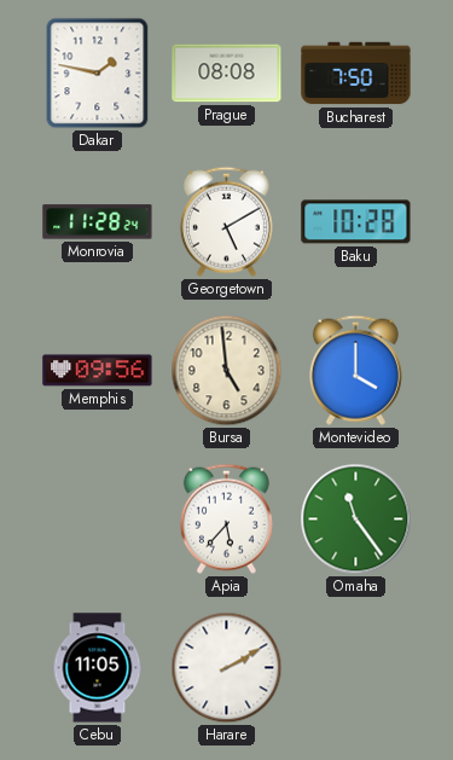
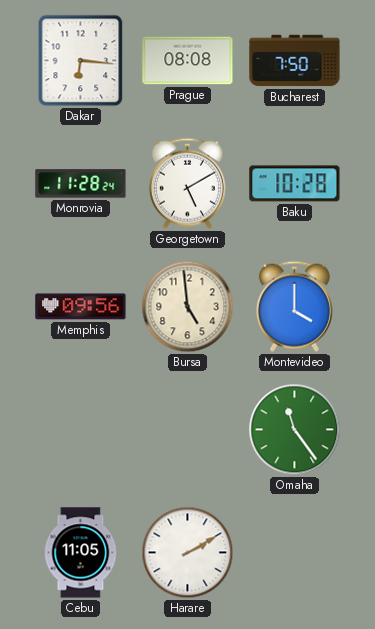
Dakar: 1:47 -> 6:16 (81, 61)
Apia: 5:37 -> none (226, 518)
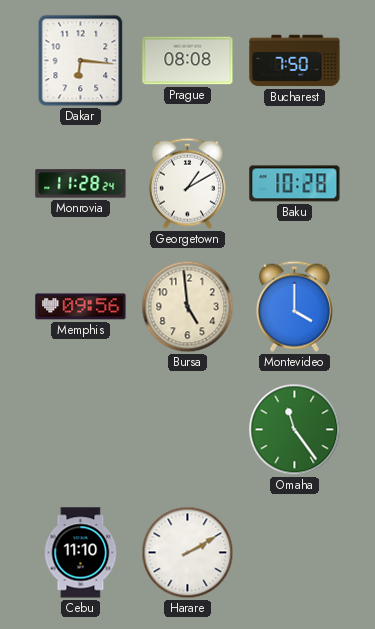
Georgetown: 5:10 -> 1:10 (187, 183)
Cebu: 11:05 -> 11:10 (81, 553)
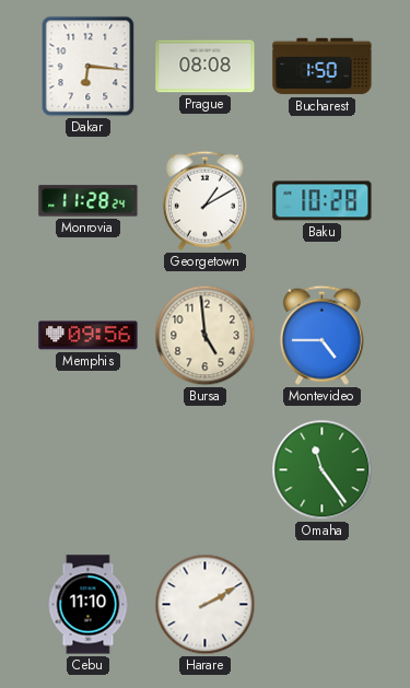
Bucharest: 7:50 -> 1:50 (323, 67)
Montevideo: 4:00 -> 4:45 (321, 335)
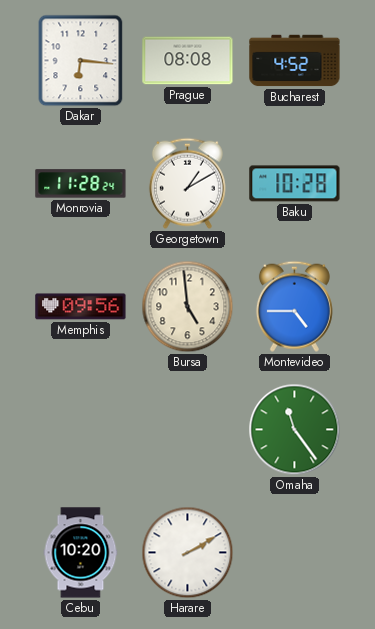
Bucharest: 1:50 -> 4:52 (295, 61)
Cebu: 11:10 -> 10:20 (81, 553)
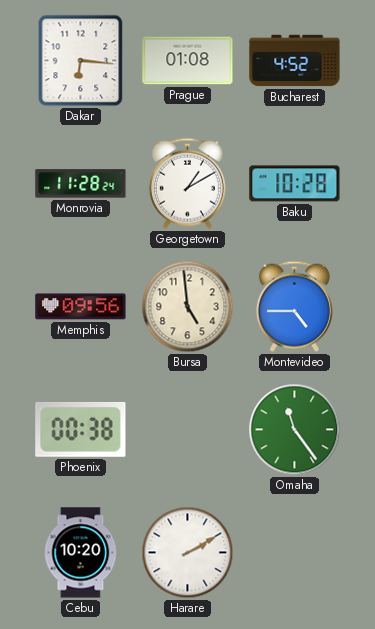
Prague: 08:08 -> 01:08 (188, 61)
Phoenix: none -> 00:38 (81, 429)
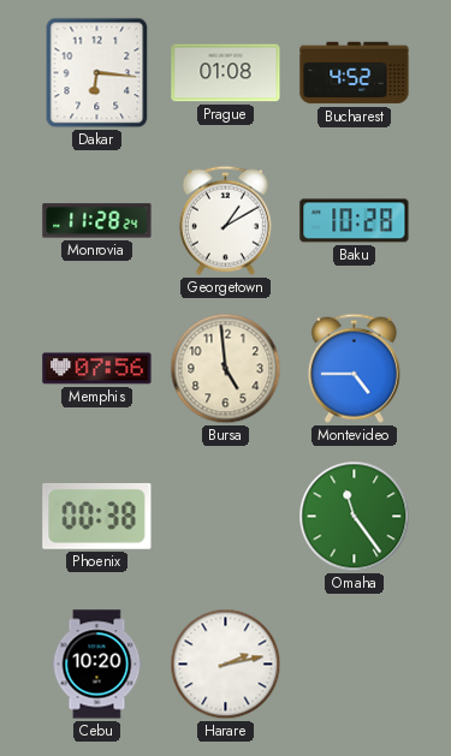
Memphis: 09:56 -> 07:56 (97, 369)
Harare: 2:10 -> 2:13 (226, 665)
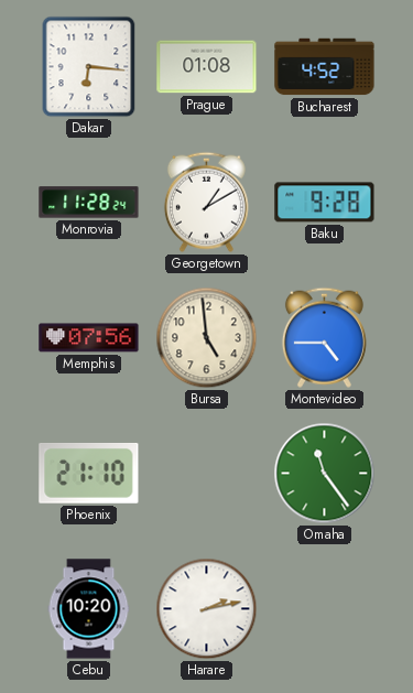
Baku: 10:28 -> 9:28 (325, 203)
Phoenix: 00:38 -> 21:10 (89, 473)
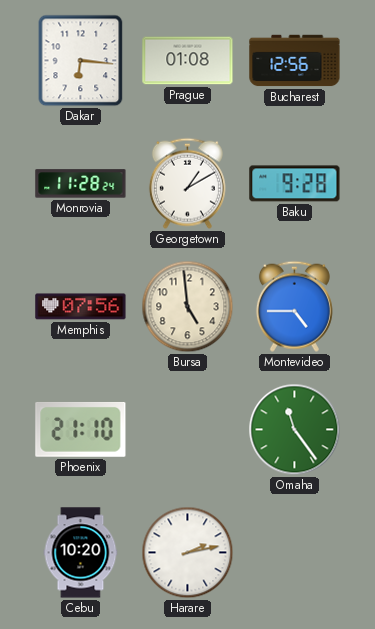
Bucharest: 4:52 -> 12:56 (295, 61)
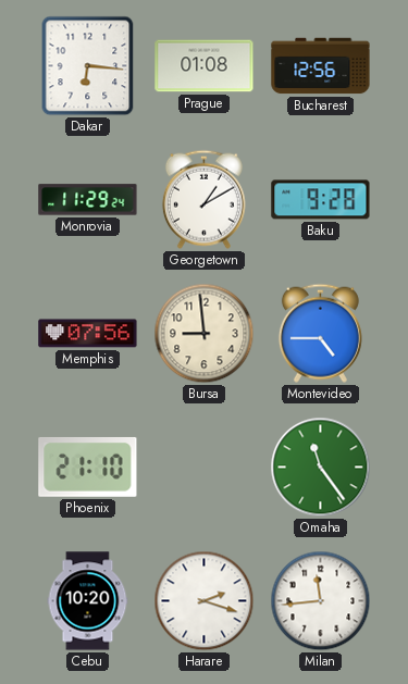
Monrovia: 11:28 -> 11:29 (88, 200)
Bursa: 4:59 -> 8:59 (205, 334)
Harare: 2:13 -> 2:18 (205, 601)
Milan: none -> 11:44 (321, 601)
